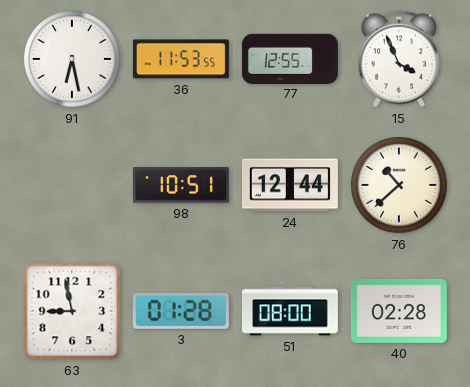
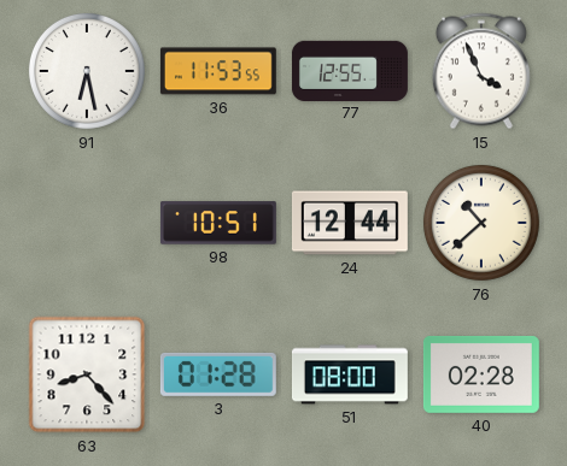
63: 8:58 -> 8:23 (87, 374)
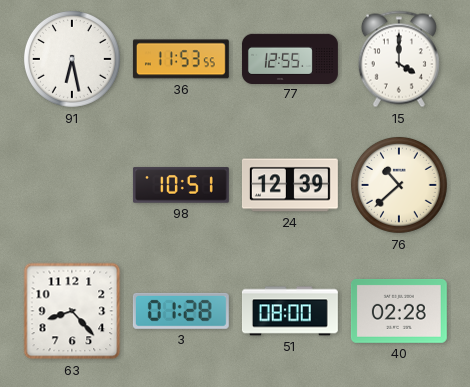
15: 3:56 -> 4:00 (399, 59)
24: 12:44 -> 12:39 (290, 185)
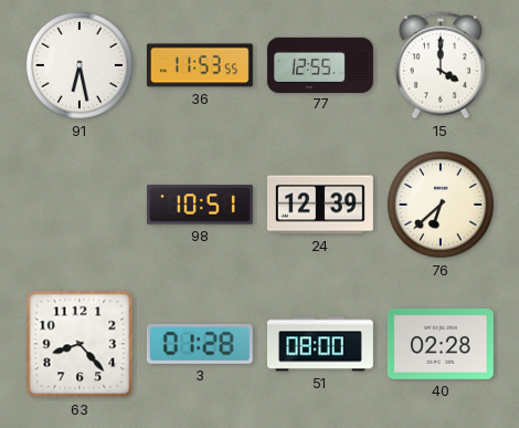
76: 10:38 -> 6:38 (441, 205)
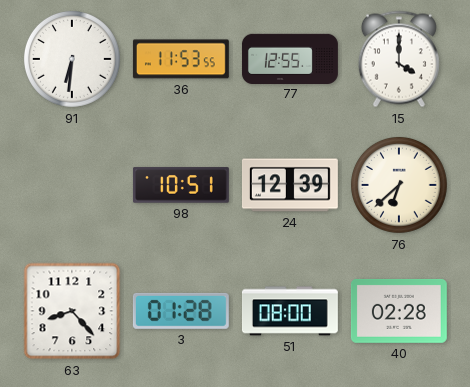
91: 6:28 -> 6:31 (72, 59)
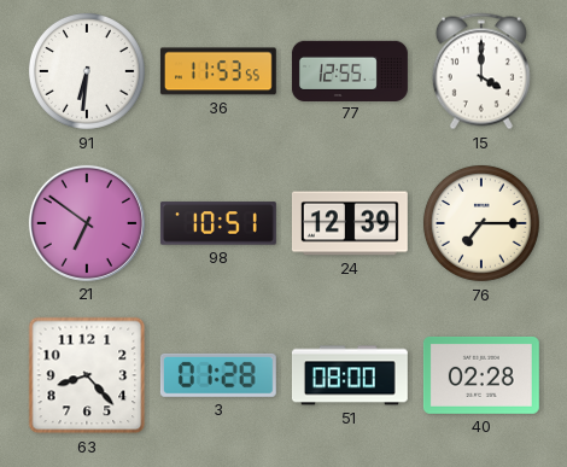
21: none -> 6:51 (87, 223)
76: 6:38 -> 7:15 (481, 223)
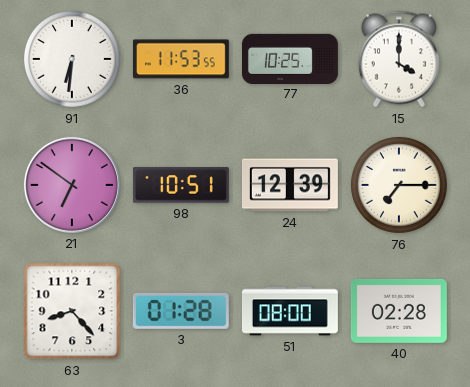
77: 12:55 -> 10:25 (290, 58)
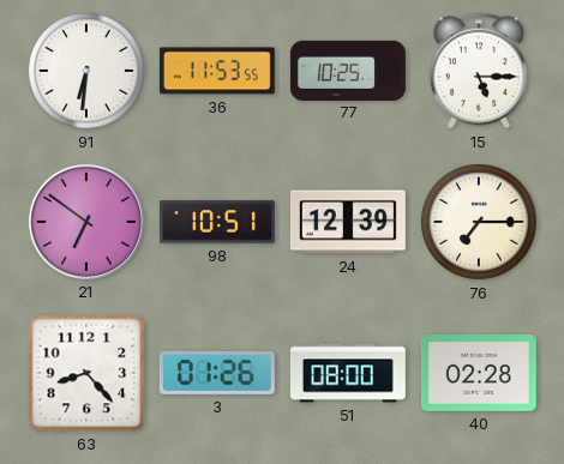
15: 4:00 -> 5:15 (479, 71)
3: 01:28 -> 01:26 (217, 373)
